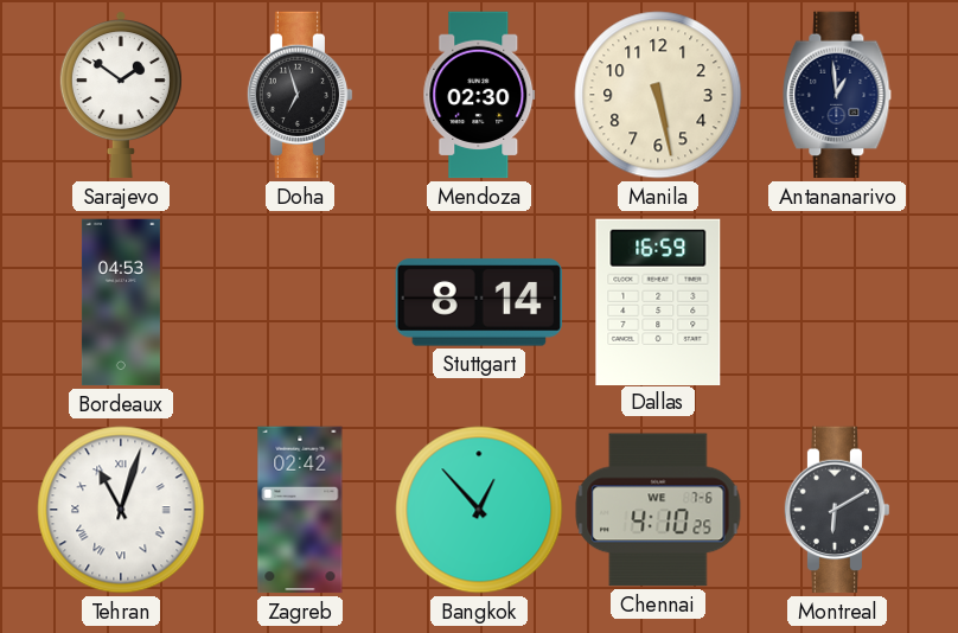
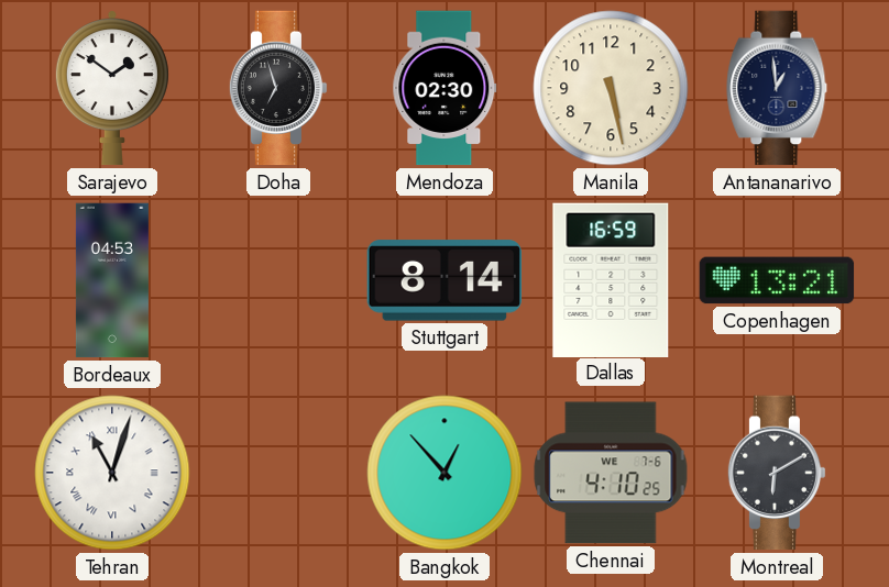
Copenhagen: none -> 13:21 (777, 280)
Zagreb: 02:42 -> none (300, 510)
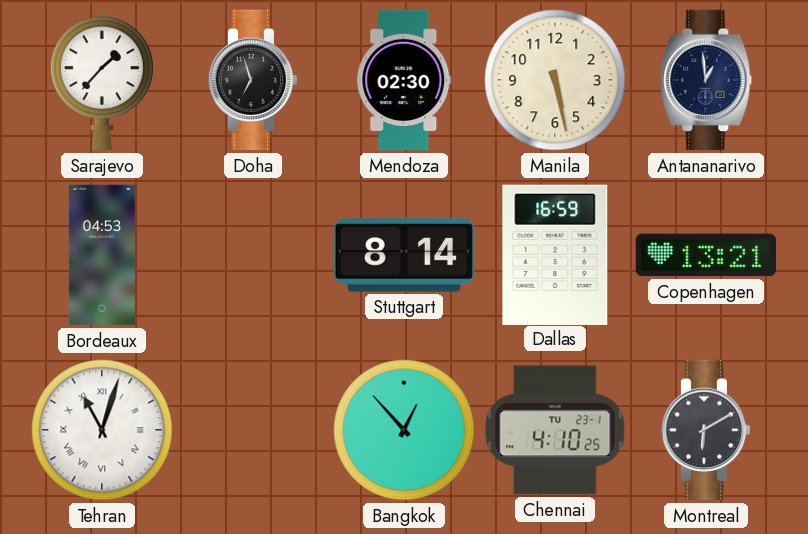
Sarajevo: 1:51 -> 1:37 (102, 80)
Chennai date: WE 7-6 -> TU 23-1 (555, 430)
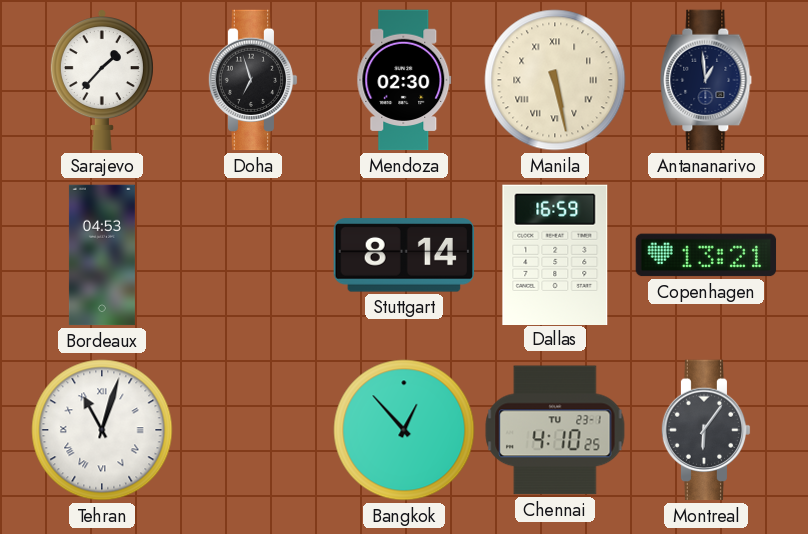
Manila numerals: Arabic -> Roman (555, 80)
Montreal: 6:10 -> 6:06 (706, 430)
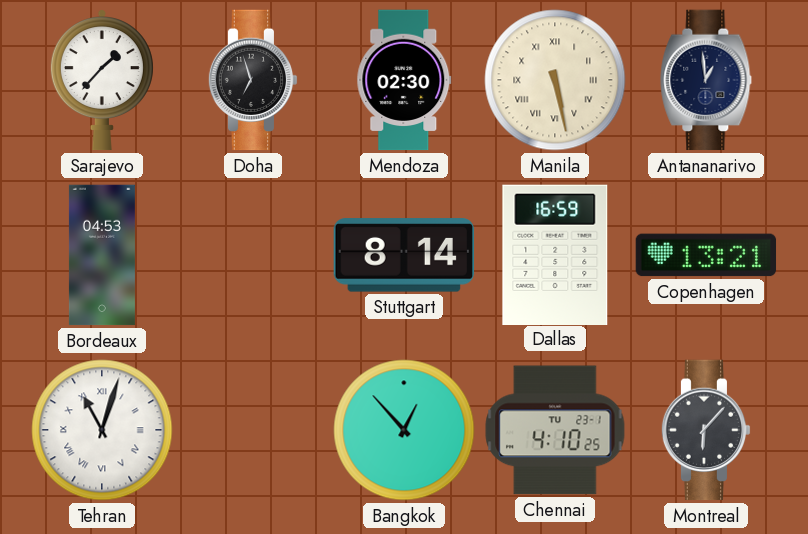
Montreal: 6:06 -> 6:07 (706, 430)
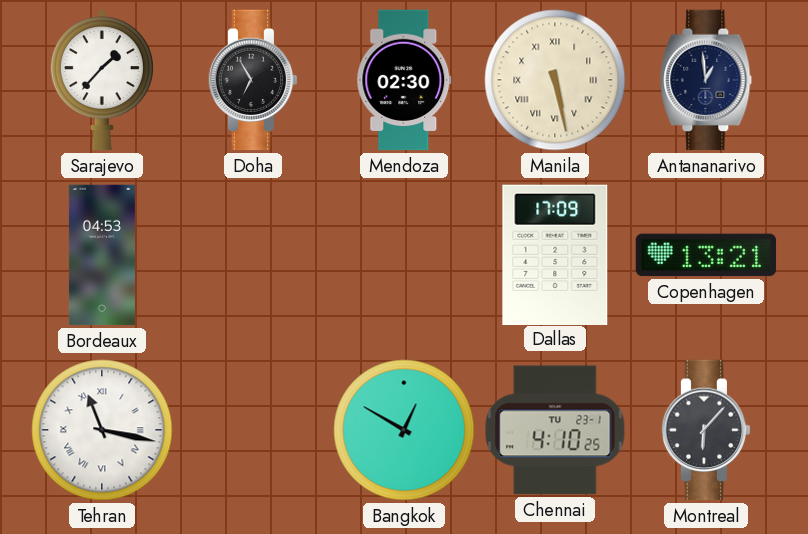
Doha: 6:57 -> 6:55 (253, 80)
Stuttgart: 8:14 -> none (403, 255)
Dallas: 16:59 -> 17:09 (555, 254)
Tehran: 11:03 -> 11:17 (102, 430)
Bangkok: 12:53 -> 12:50 (404, 430)
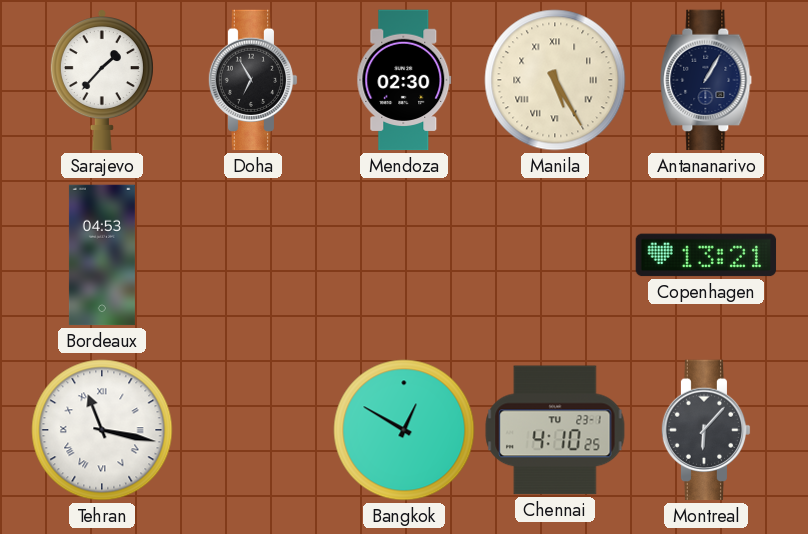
Manila: 5:28 -> 5:25 (555, 80)
Antananarivo: 12:59 -> 1:05 (706, 80)
Dallas: 17:09 -> none (555, 254)
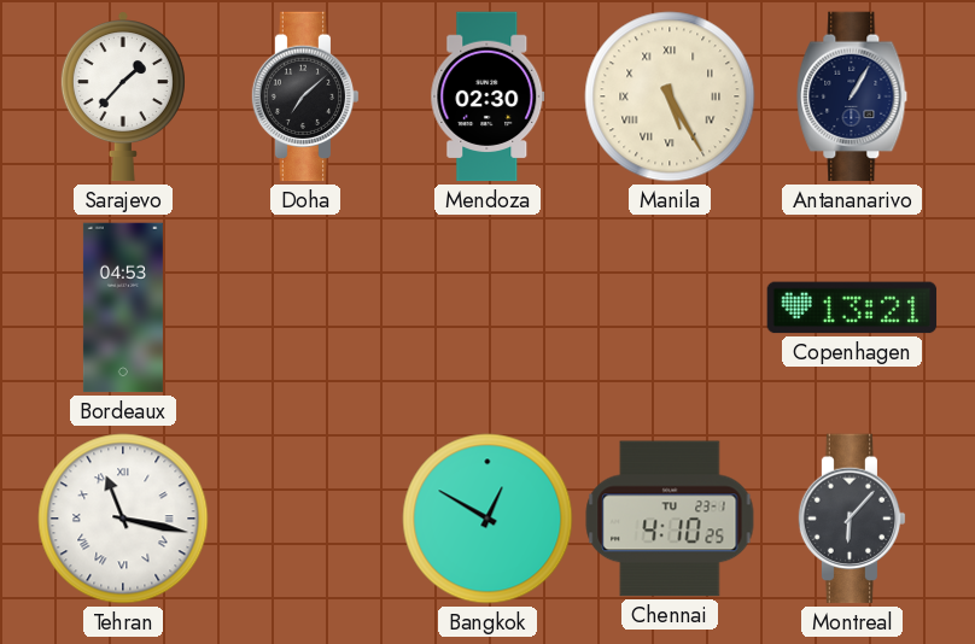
Doha: 6:55 -> 7:08 (305, 96)
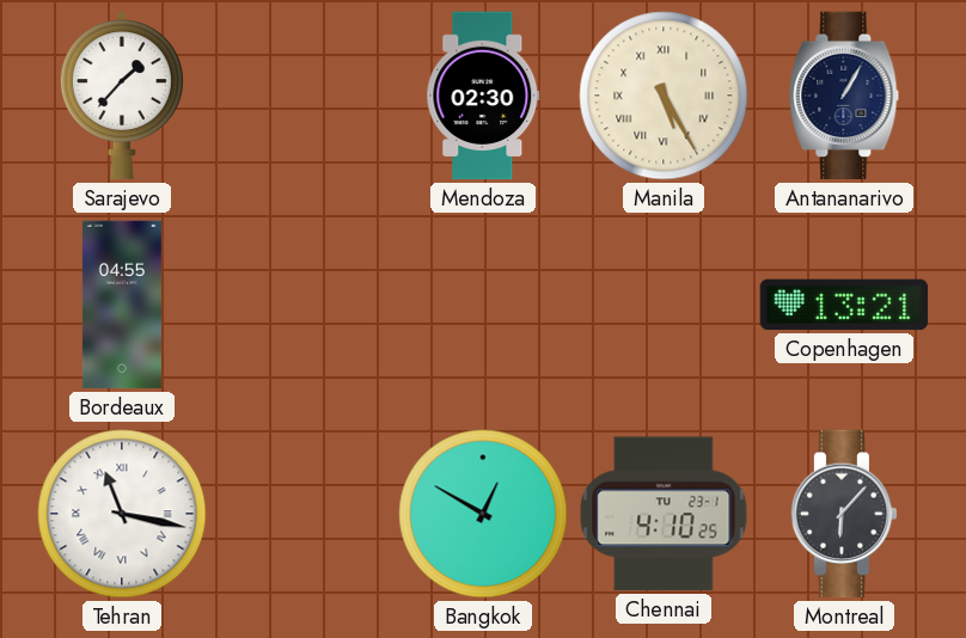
Doha: 7:08 -> none (305, 96)
Bordeaux: 04:53 -> 04:55 (122, 305)
